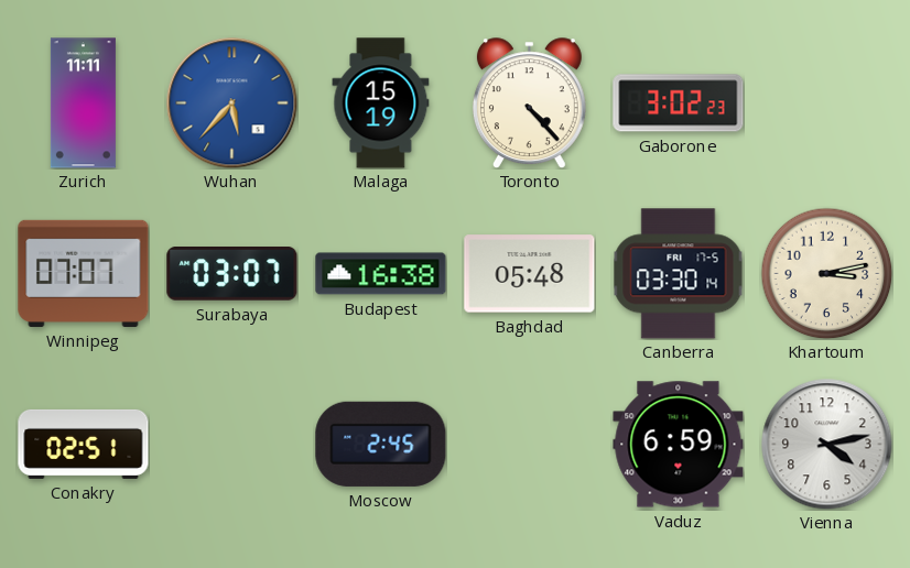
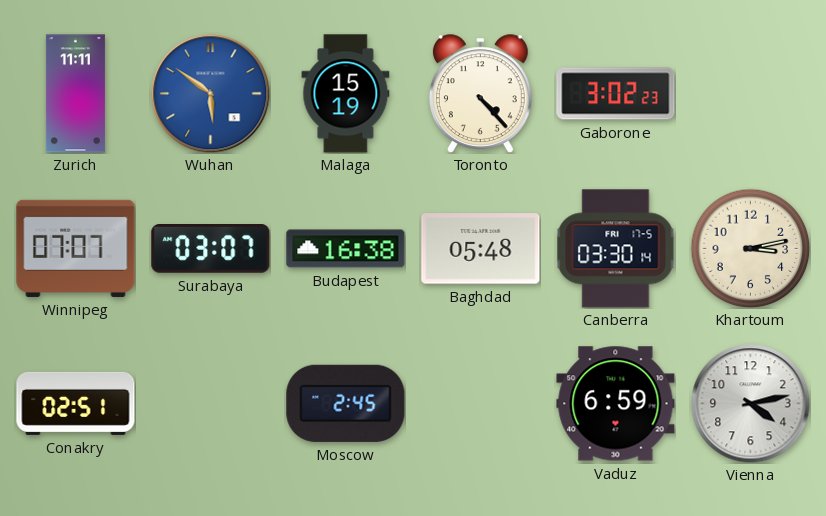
Wuhan: 5:37 -> 5:51 (211, 94)
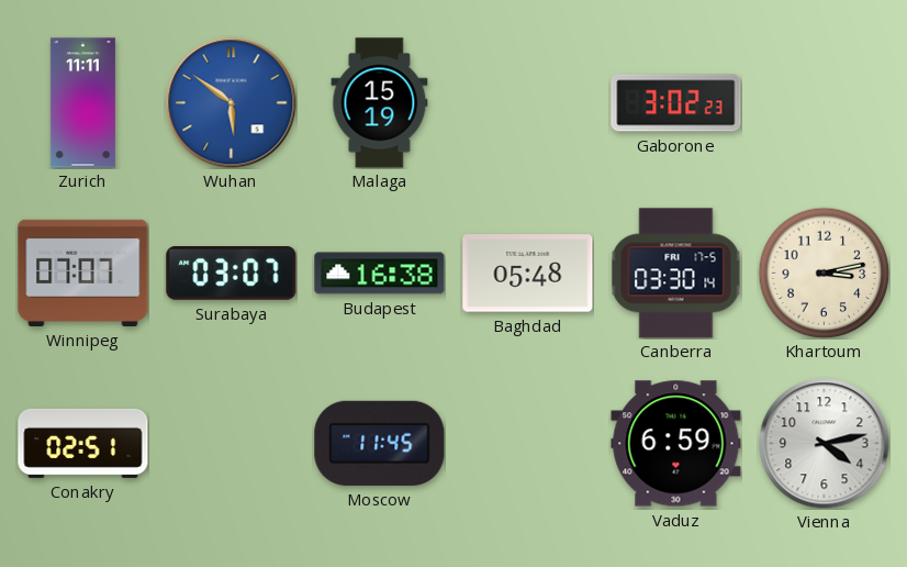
Toronto: 4:23 -> none (480, 94)
Moscow: 2:45 -> 11:45 (380, 443)
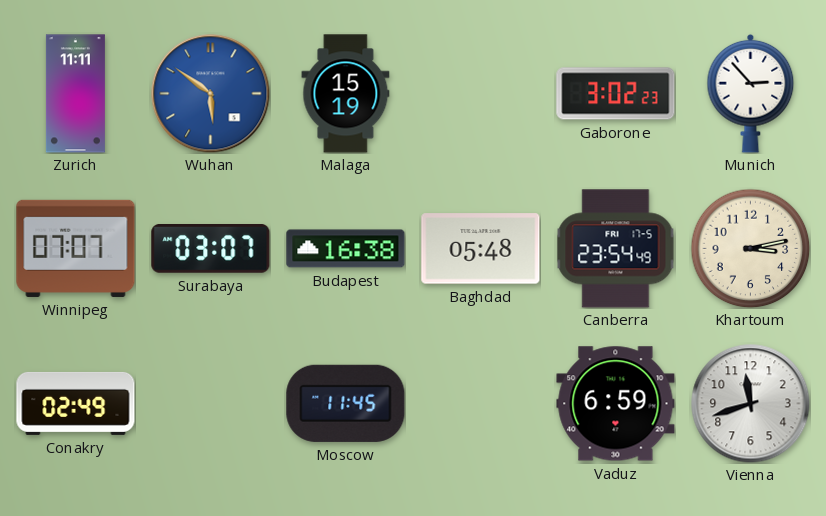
Munich: none -> 2:53 (751, 93)
Canberra: 03:30 -> 23:54 (616, 249)
Conakry: 02:51 -> 02:49 (76, 403)
Vienna: 4:13 -> 11:42 (751, 404)
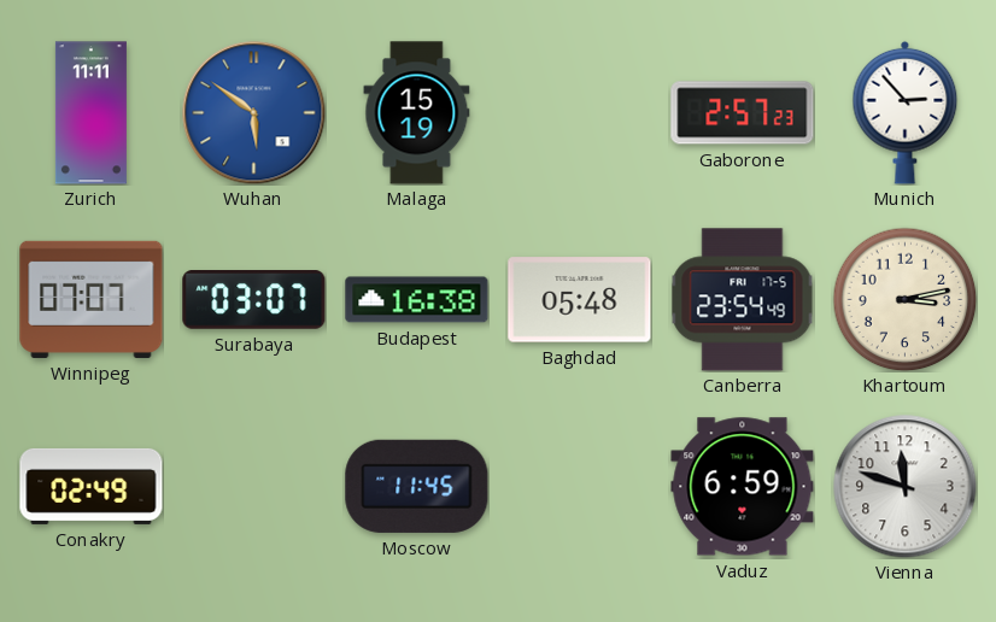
Gaborone: 3:02 -> 2:57 (743, 113)
Vienna: 11:42 -> 11:48 (906, 487)
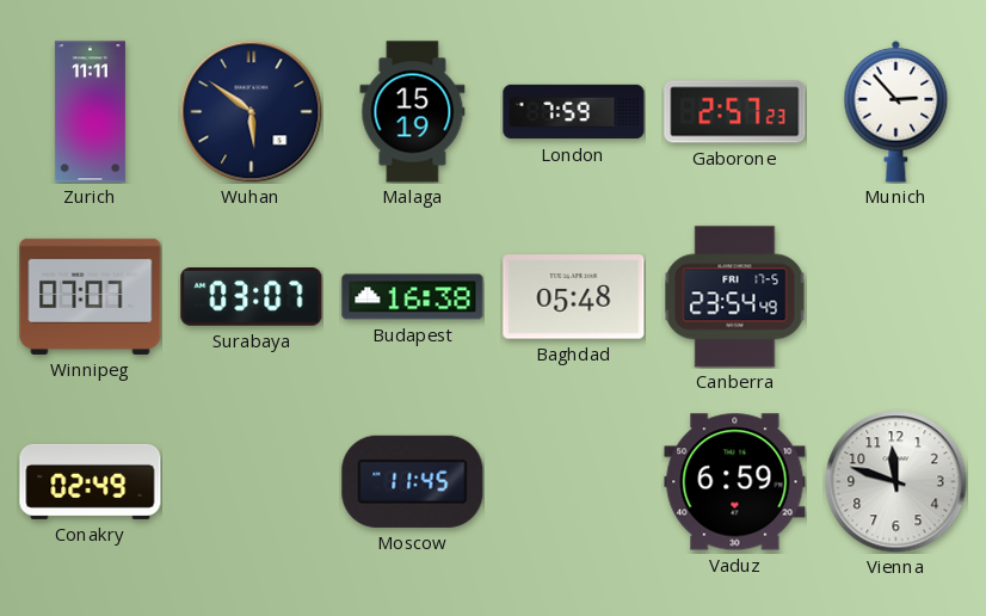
Wuhan dial: blue -> navy (252, 112)
London: none -> 7:59 (574, 112)
Khartoum: 3:13 -> none (904, 299)
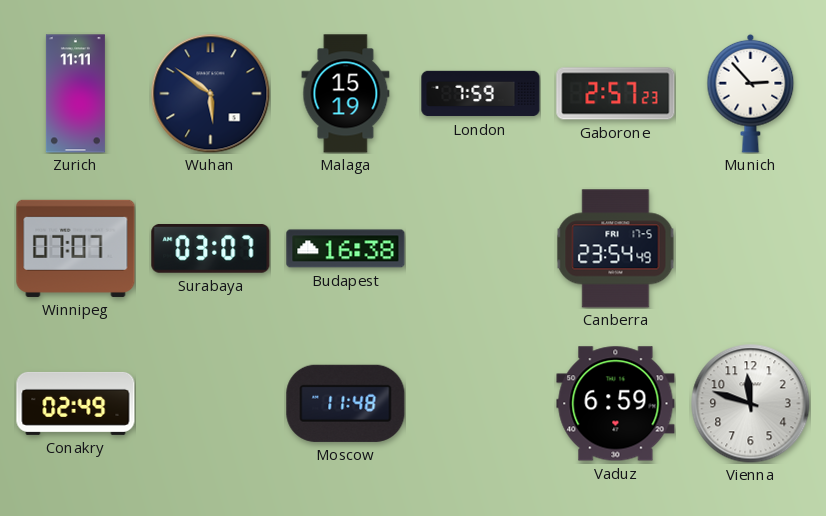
Baghdad: 05:48 -> none (574, 297)
Moscow: 11:45 -> 11:48 (346, 403)
